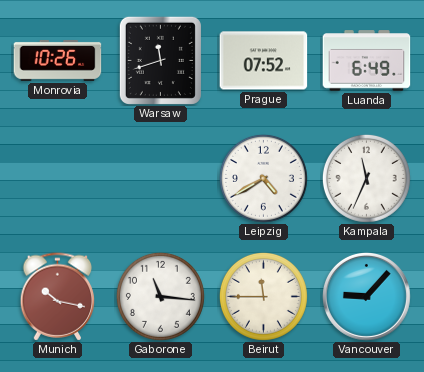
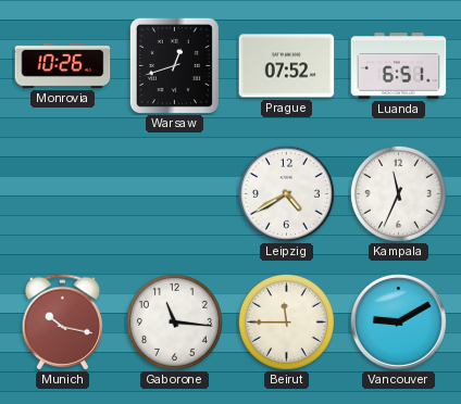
Warsaw: 11:42 -> 12:42 (174, 65)
Luanda: 6:49 -> 6:51 (399, 66)
Vancouver: 9:07 -> 9:10 (398, 321)
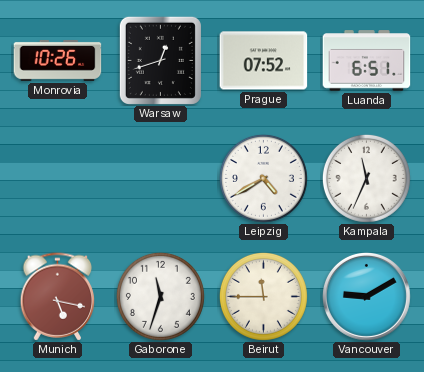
Munich: 10:17 -> 5:17 (58, 297)
Gaborone: 11:16 -> 11:33 (160, 296)
